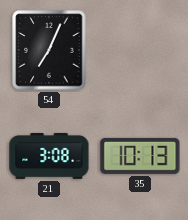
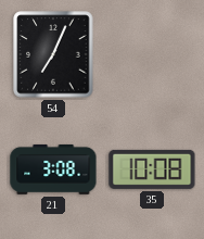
35: 10:13 -> 10:08 (152, 169)
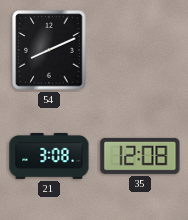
54: 7:04 -> 8:11 (49, 50)
35: 10:08 -> 12:08 (140, 156)
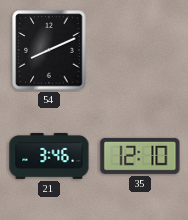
21: 3:08 -> 3:46 (49, 156)
35: 12:08 -> 12:10 (140, 156)
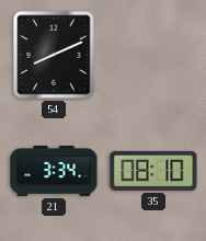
21: 3:46 -> 3:34 (54, 171)
35: 12:10 -> 08:10 (153, 171)
